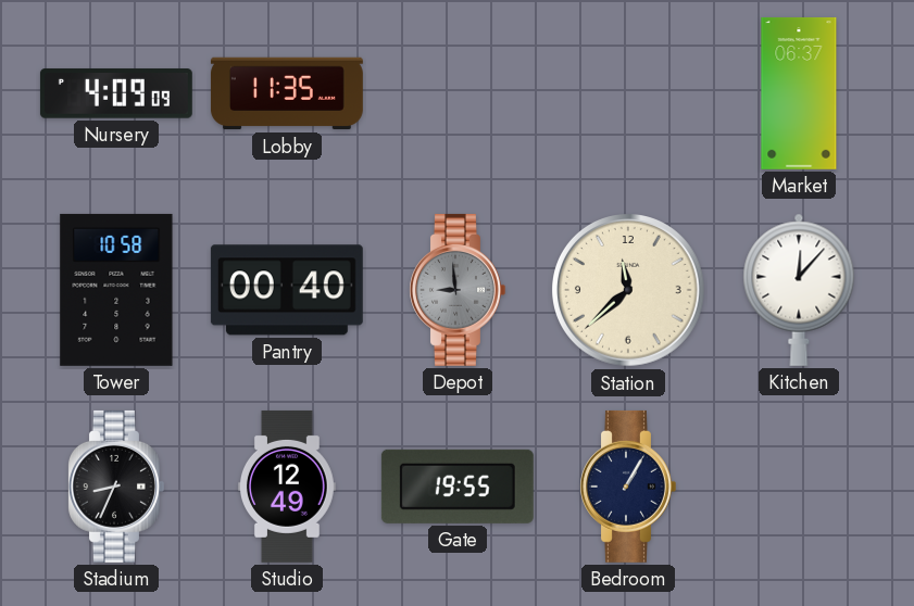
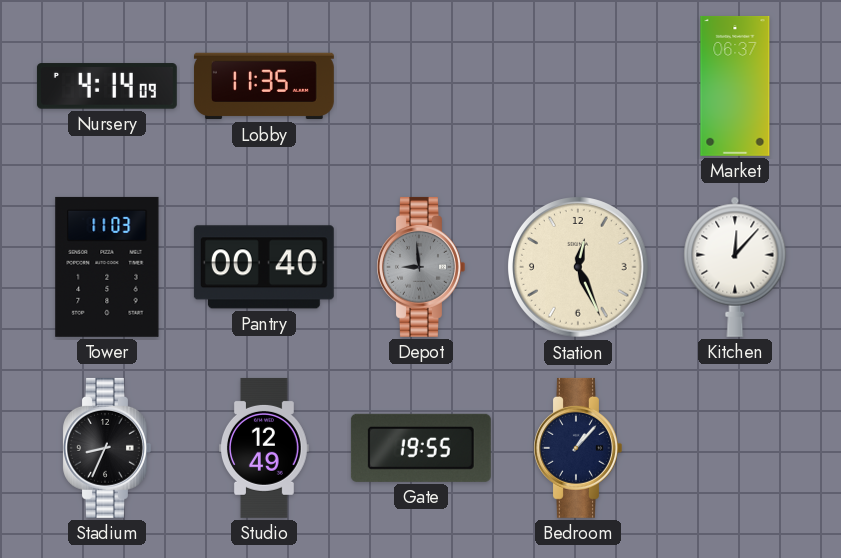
Nursery: 4:09 -> 4:14 (107, 86)
Tower: 10:58 -> 11:03 (107, 267)
Station: 11:38 -> 12:26 (579, 268)
Bedroom: 1:05 -> 1:07 (578, 448)
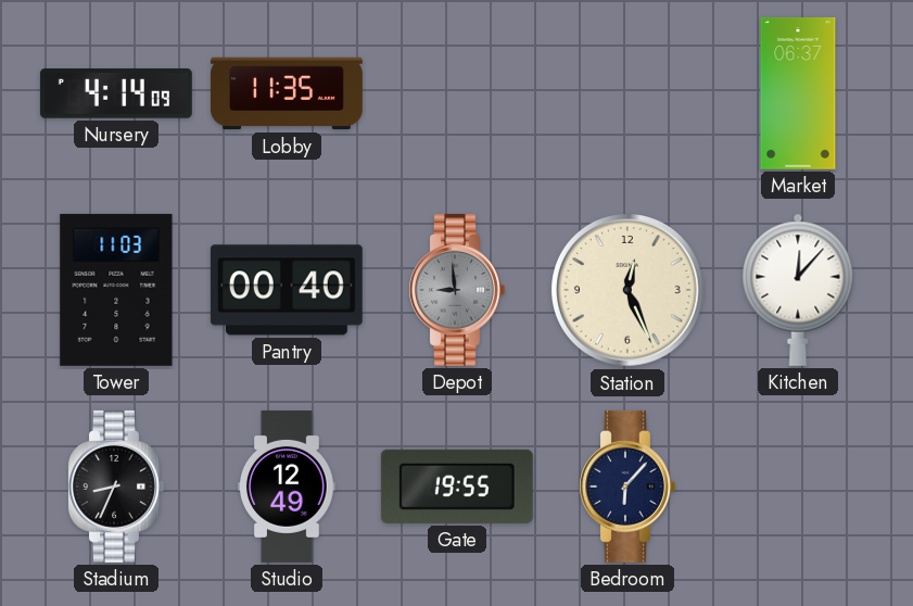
Bedroom: 1:07 -> 6:07 (627, 487)
